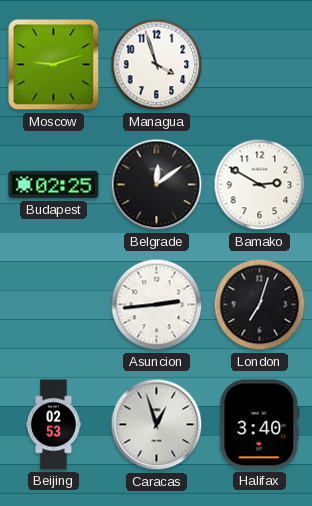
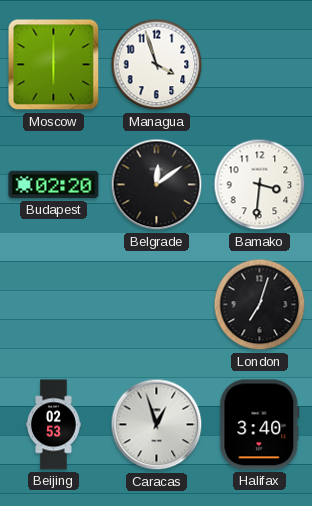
Moscow: 9:12 -> 6:00 (54, 65)
Budapest: 02:25 -> 02:20 (54, 185)
Bamako: 2:50 -> 3:31 (260, 185)
Asuncion: 2:44 -> none (157, 305)
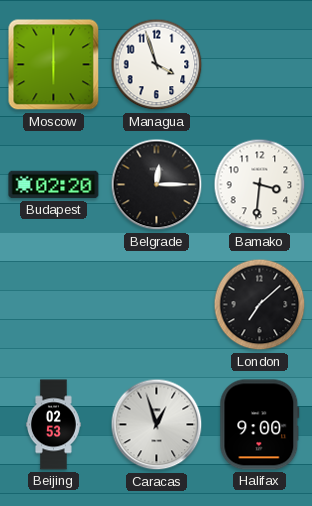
Belgrade: 12:09 -> 12:15 (157, 185)
London: 7:03 -> 7:08 (260, 305)
Halifax: 3:40 -> 9:00 (260, 425)
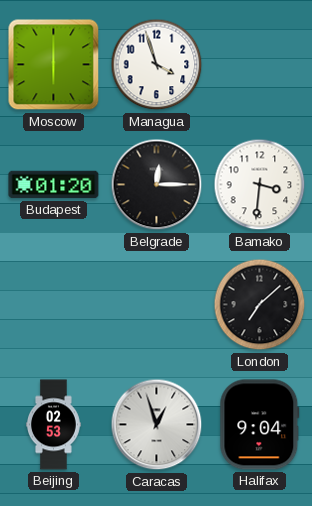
Budapest: 02:20 -> 01:20 (54, 185)
Halifax: 9:00 -> 9:04 (260, 425)
